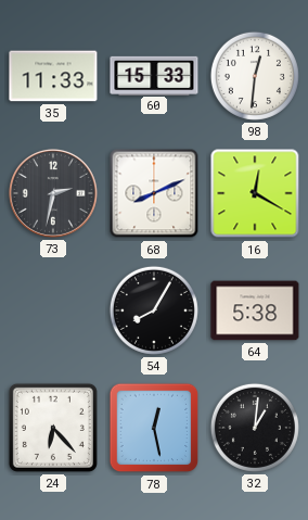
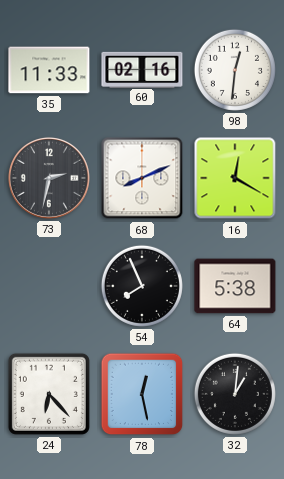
60: 15:33 -> 02:16 (142, 69)
54: 8:05 -> 7:56 (142, 286)
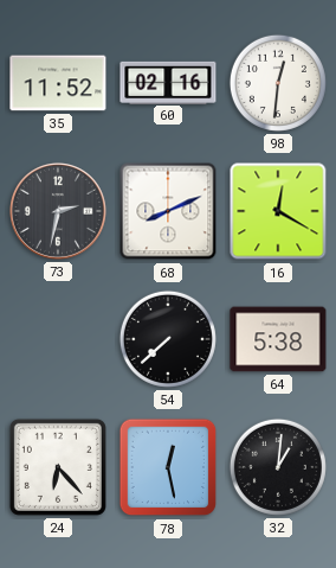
35: 11:33 -> 11:52 (58, 83)
54: 7:56 -> 7:38 (168, 339)
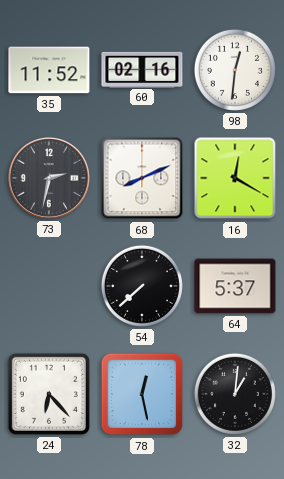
64: 5:38 -> 5:37 (235, 286)
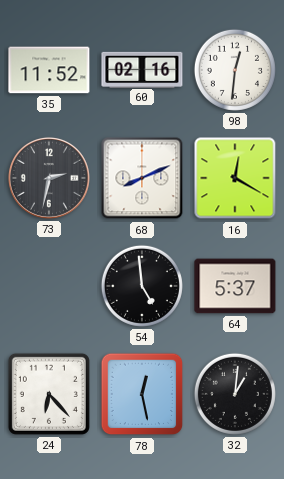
54: 7:38 -> 4:59 (142, 286)
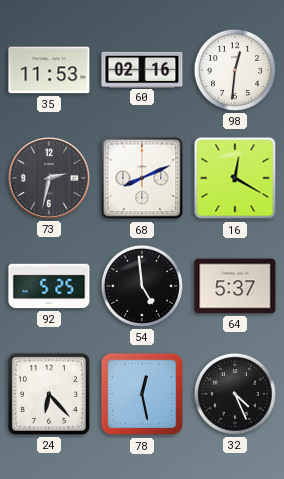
35: 11:52 -> 11:53 (49, 70)
92: none -> 5:25 (49, 286)
32: 1:01 -> 4:26 (235, 394)
